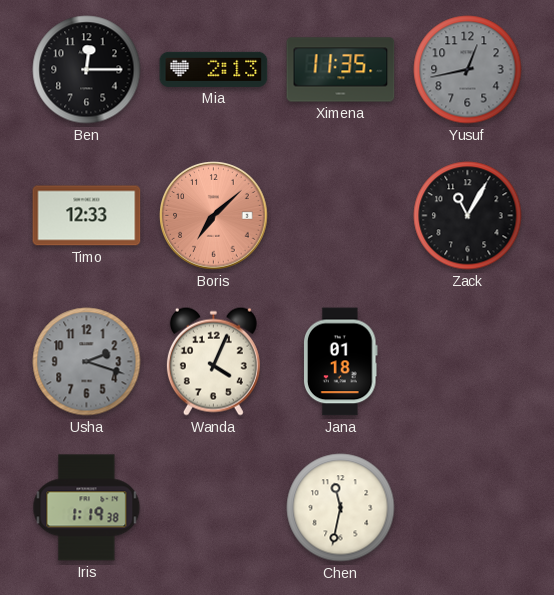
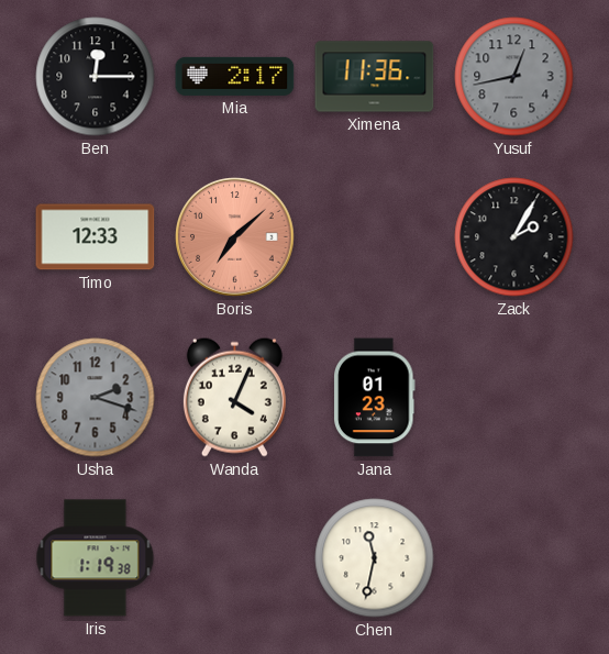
Mia: 2:13 -> 2:17 (235, 76)
Ximena: 11:35 -> 11:36 (375, 77)
Zack: 11:05 -> 2:05 (514, 237)
Jana: 01:18 -> 01:23 (375, 398)
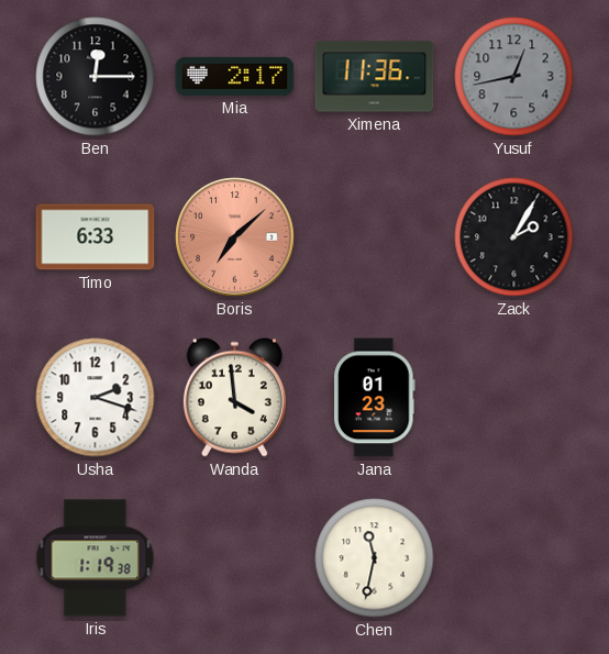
Timo: 12:33 -> 6:33 (96, 237)
Usha dial: grey -> white (96, 398)
Wanda: 4:04 -> 3:59 (234, 397)
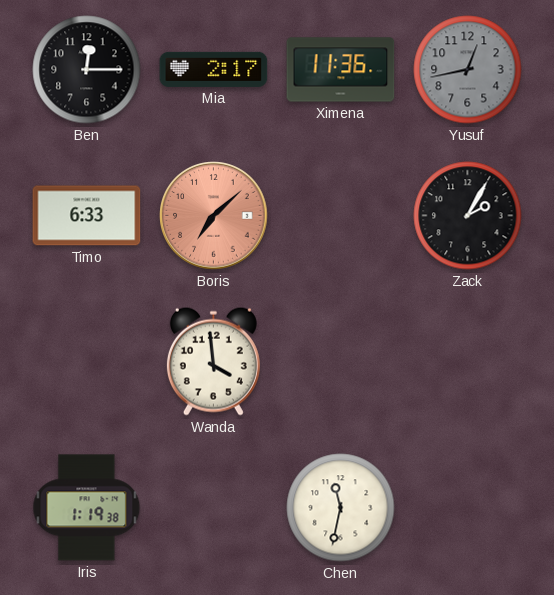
Usha: 2:18 -> none (96, 398)
Jana: 01:23 -> none (375, 398)
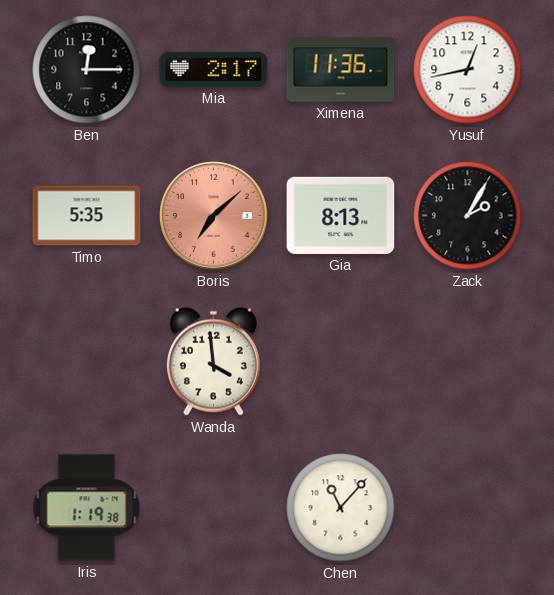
Yusuf dial: grey -> white (468, 70)
Timo: 6:33 -> 5:35 (87, 216)
Gia: none -> 8:13 (341, 215)
Chen: 11:32 -> 11:07 (341, 508)
